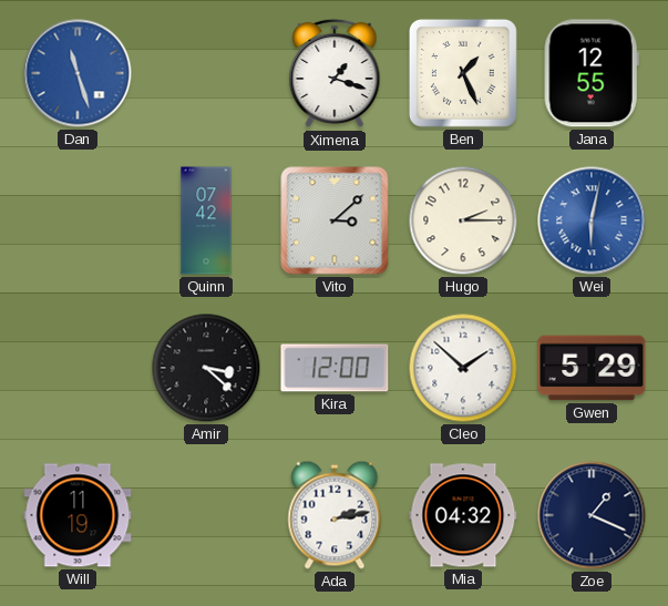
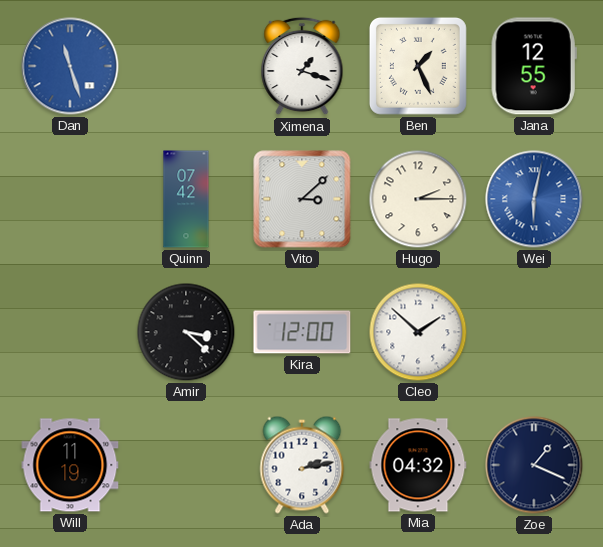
Gwen: 5:29 -> none (592, 368)
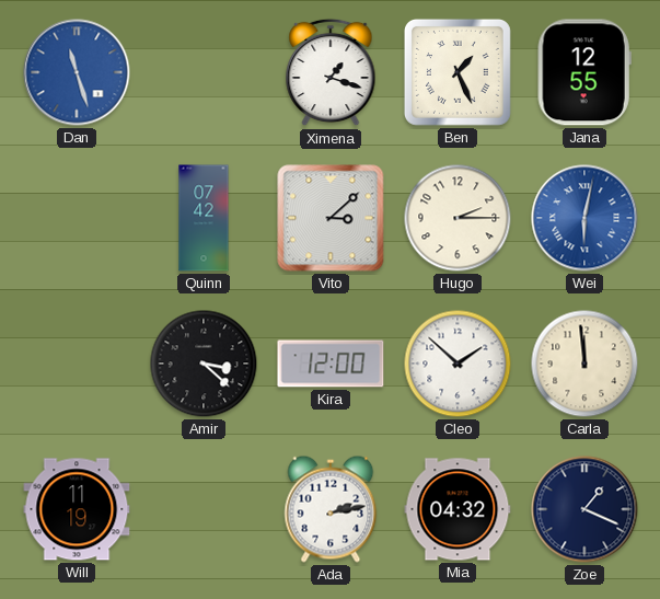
Carla: none -> 11:59 (584, 364)
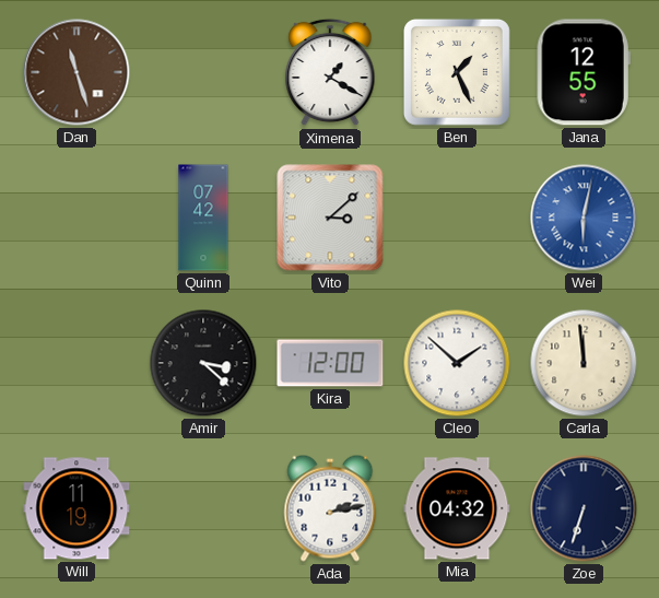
Dan dial: blue -> brown (77, 72)
Ximena: 1:18 -> 1:20 (330, 72)
Hugo: 2:15 -> none (458, 218)
Zoe: 1:19 -> 6:33 (584, 508)
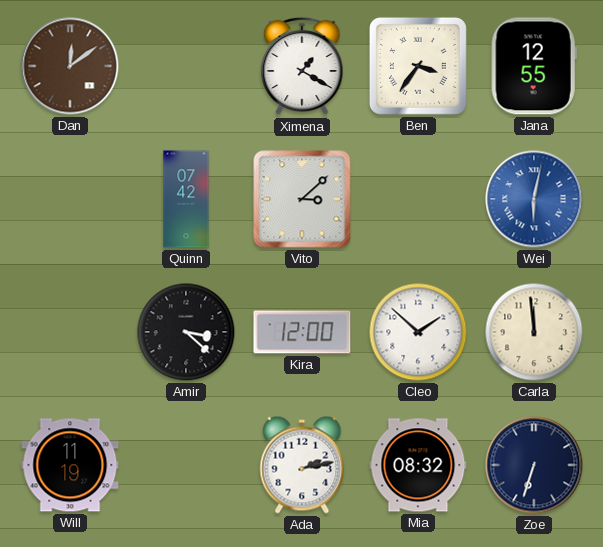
Dan: 11:27 -> 12:09 (70, 66)
Ben: 1:26 -> 3:36 (418, 66)
Mia: 04:32 -> 08:32 (418, 465)
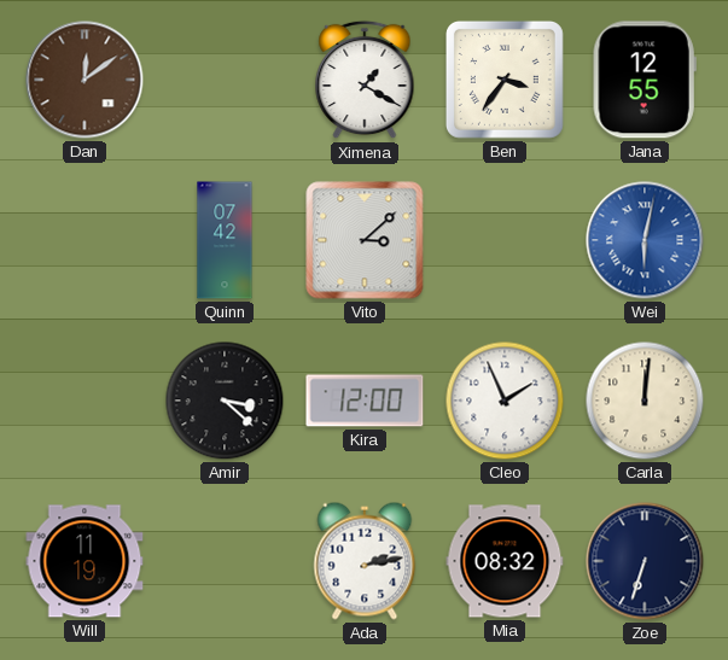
Cleo: 1:52 -> 1:56 (505, 401)
Carla: 11:59 -> 12:01 (645, 401)
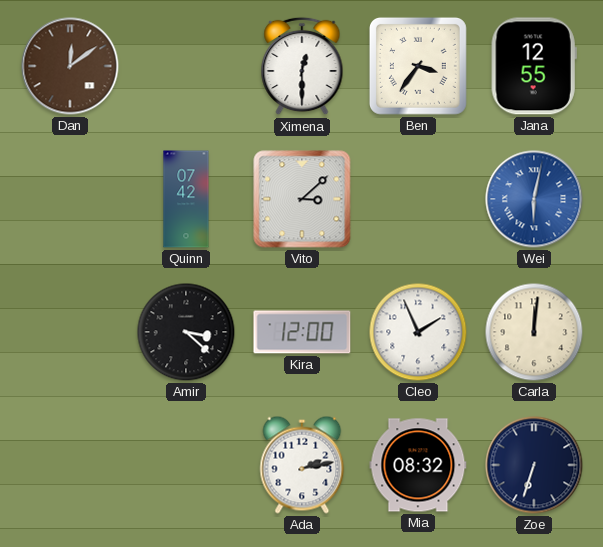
Ximena: 1:20 -> 12:30 (302, 66)
Will: 11:19 -> none (85, 561)
